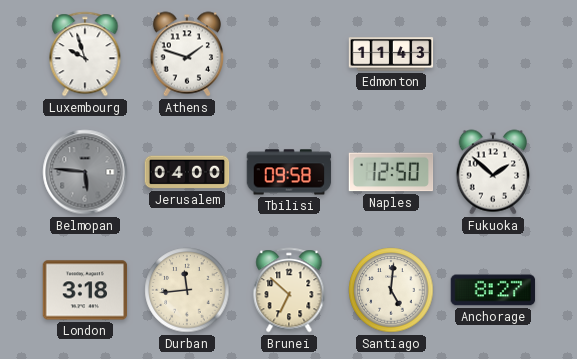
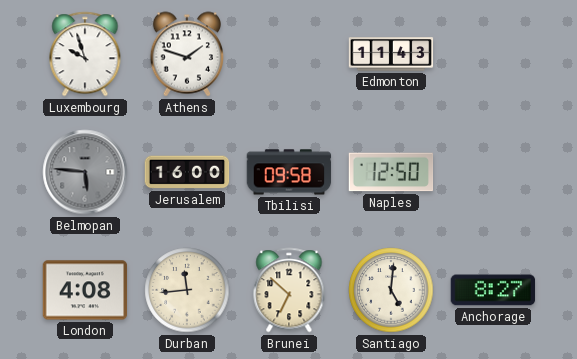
Jerusalem: 04:00 -> 16:00 (187, 172)
Fukuoka: 1:52 -> none (493, 172)
London: 3:18 -> 4:08 (85, 290)
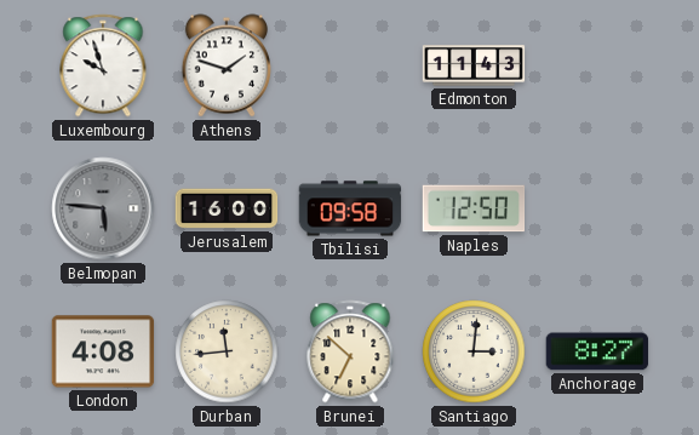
Santiago: 5:01 -> 3:01 (474, 351)
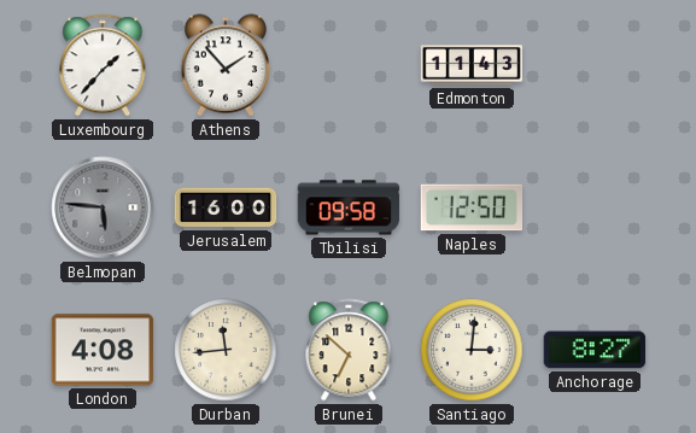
Luxembourg: 9:57 -> 1:37 (103, 65)
Athens: 1:48 -> 1:53 (226, 65)
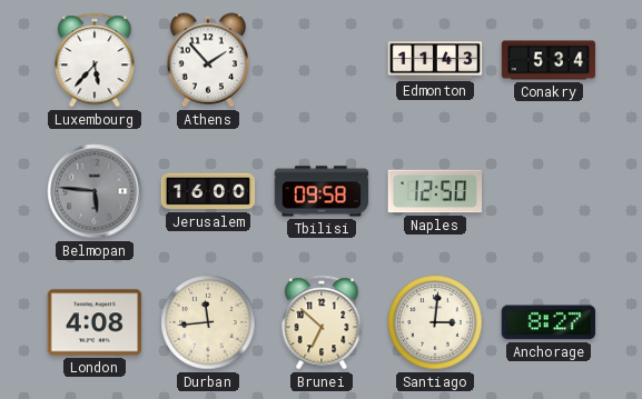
Luxembourg: 1:37 -> 5:37 (95, 60)
Conakry: none -> 5:34 (549, 60)
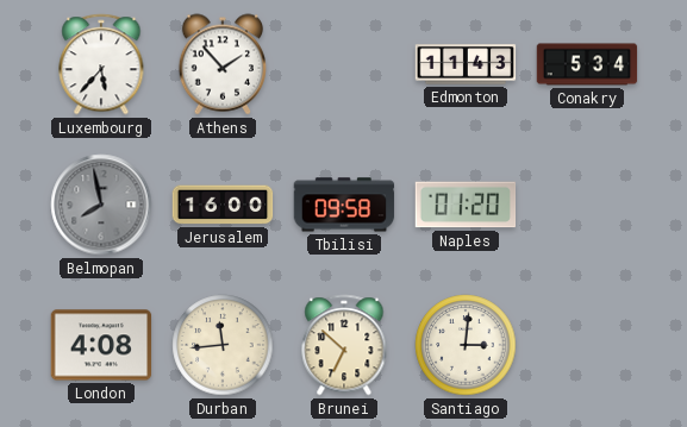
Belmopan: 5:46 -> 7:58 (101, 205)
Naples: 12:50 -> 01:20 (466, 205)
Anchorage: 8:27 -> none (549, 322)
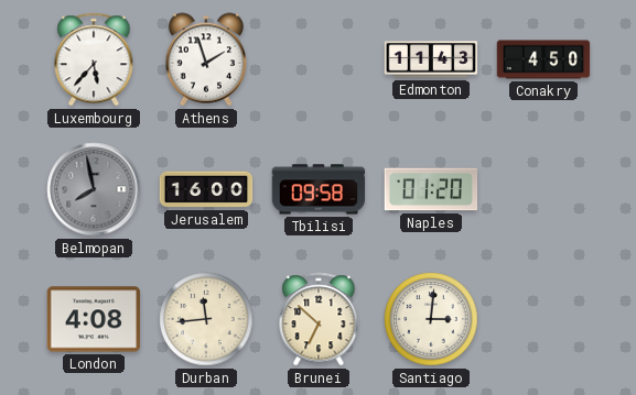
Athens: 1:53 -> 1:57 (206, 59)
Conakry: 5:34 -> 4:50 (543, 59)
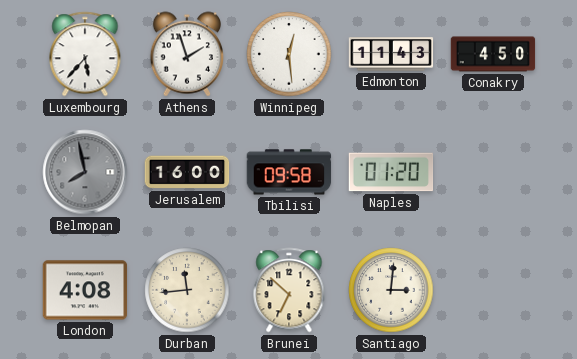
Winnipeg: none -> 12:29 (289, 54)
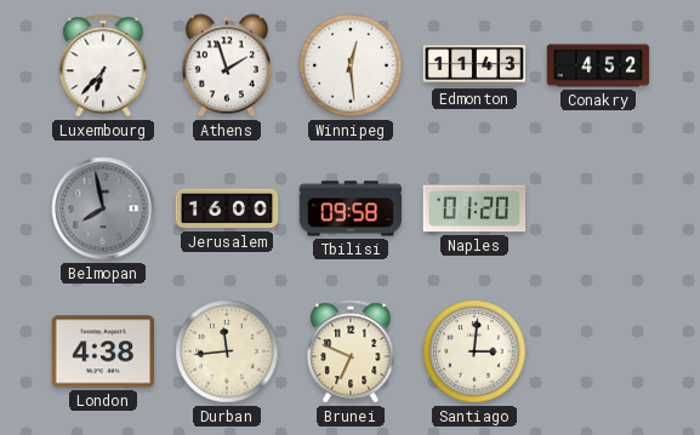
Luxembourg: 5:37 -> 6:37 (103, 65)
Conakry: 4:50 -> 4:52 (598, 65)
London: 4:08 -> 4:38 (103, 351)
Brunei: 6:52 -> 6:49 (351, 351)
